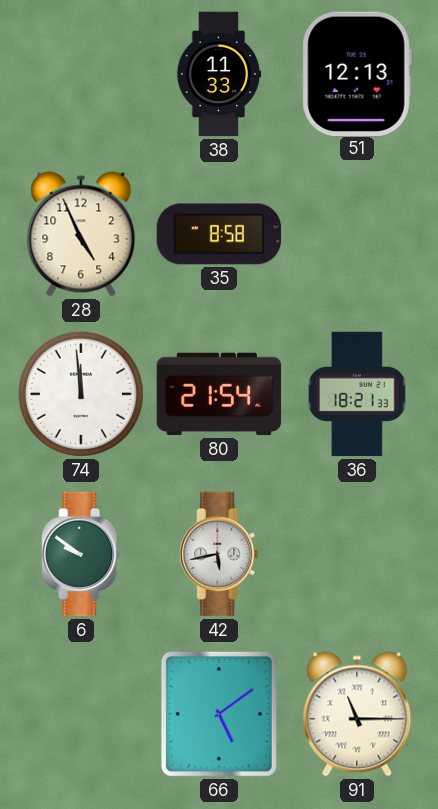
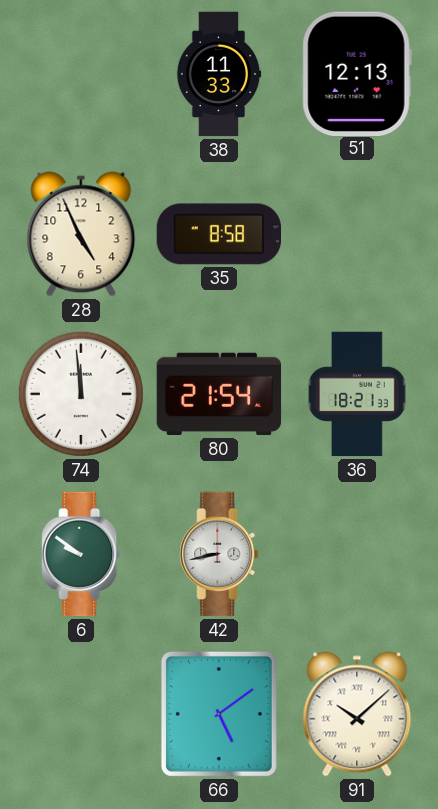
42: 5:43 -> 8:43 (219, 554)
91: 11:15 -> 10:08 (357, 714)
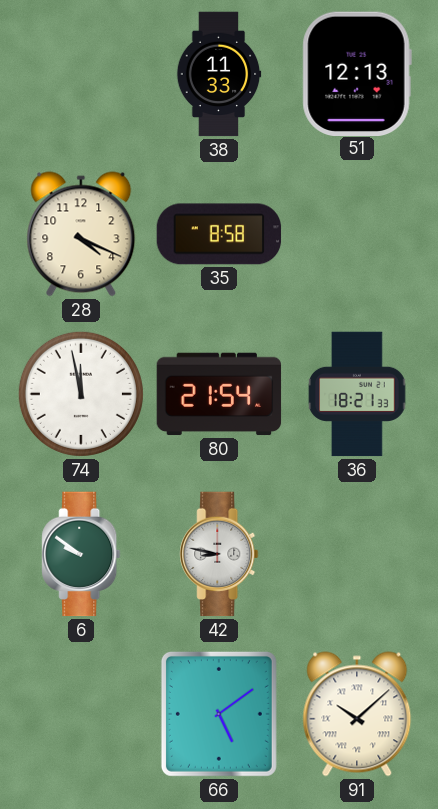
28: 4:56 -> 4:19 (81, 234)
74: 11:59 -> 11:58 (81, 394)
42: 8:43 -> 8:47 (219, 554)
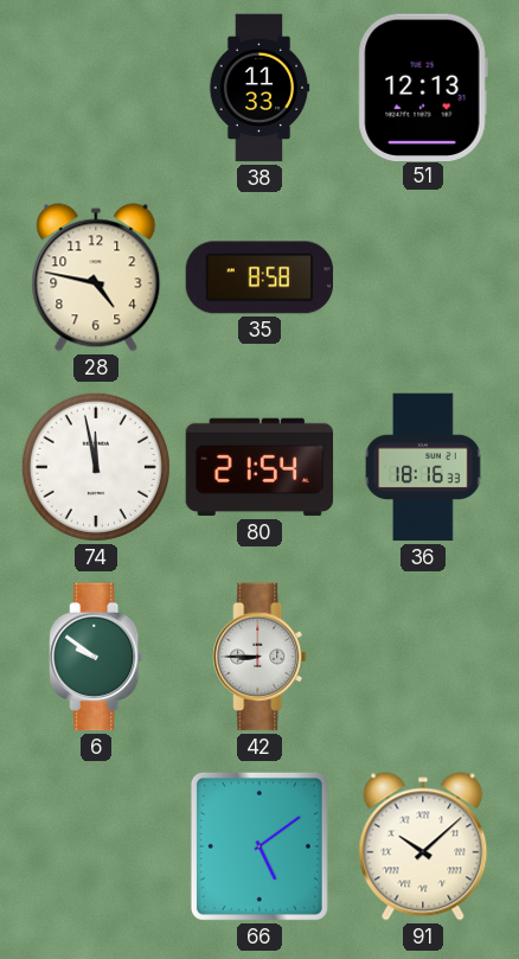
28: 4:19 -> 4:47 (96, 277)
36: 18:21 -> 18:16 (423, 467)
42: 8:47 -> 8:45 (259, 657)
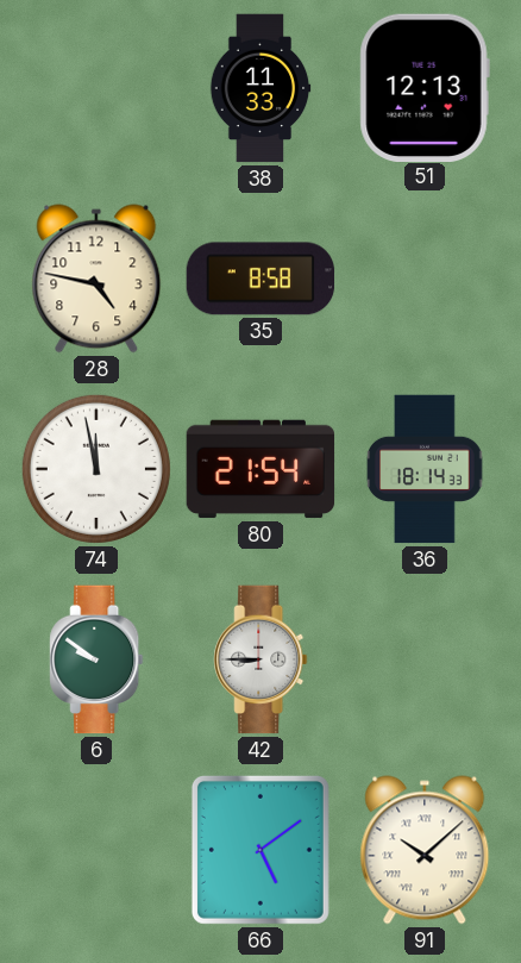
36: 18:16 -> 18:14 (425, 469)
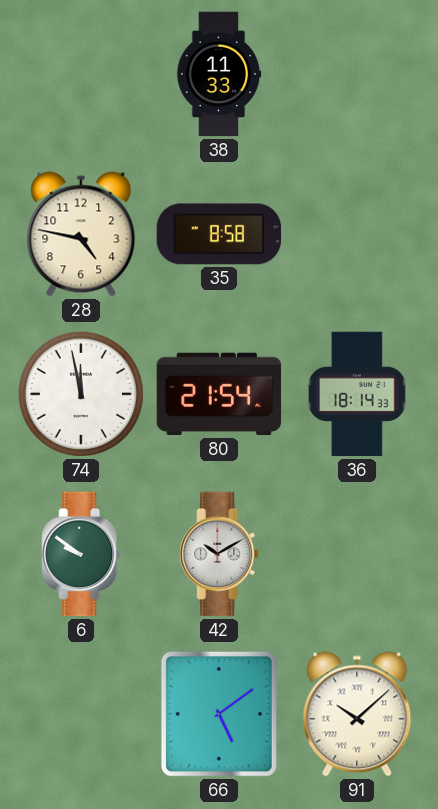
51: 12:13 -> none (425, 87)
42: 8:45 -> 10:10 (219, 554)
